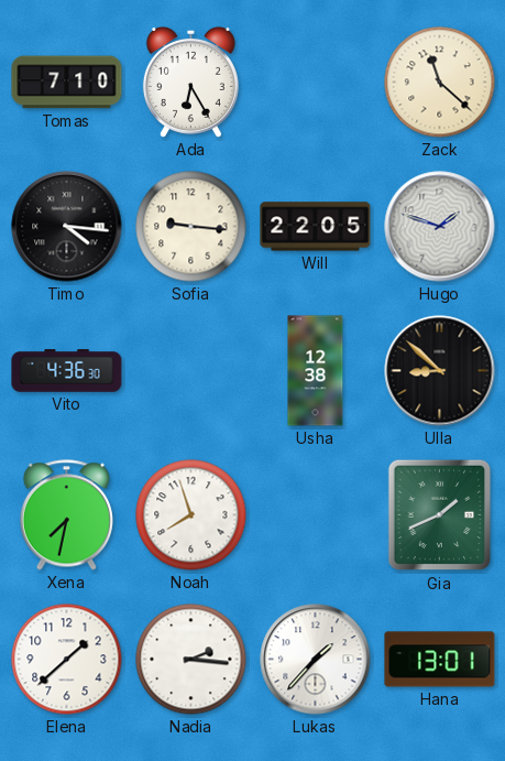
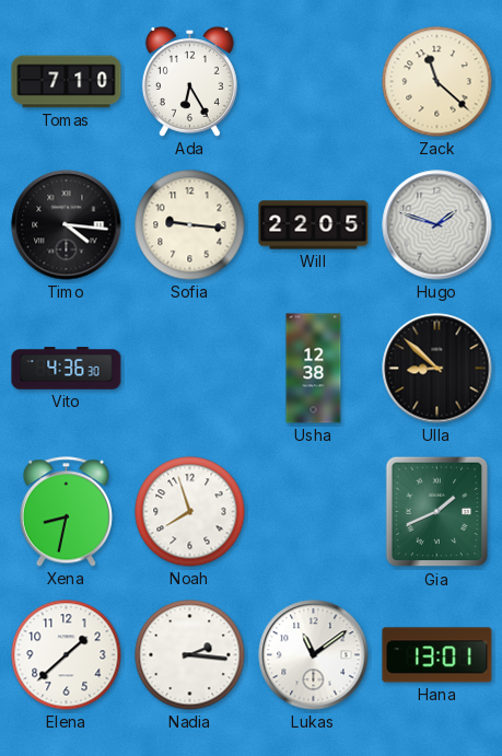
Xena: 7:32 -> 8:32 (66, 512)
Lukas: 1:37 -> 11:09 (314, 655)
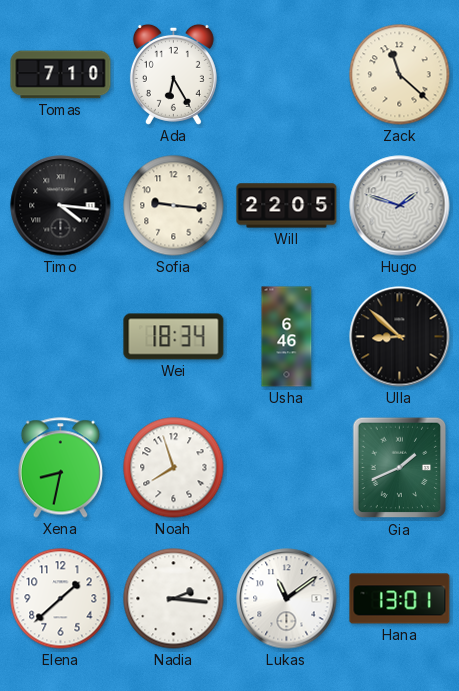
Vito: 4:36 -> none (67, 369)
Wei: none -> 18:34 (174, 337)
Usha: 12:38 -> 6:46 (287, 337)
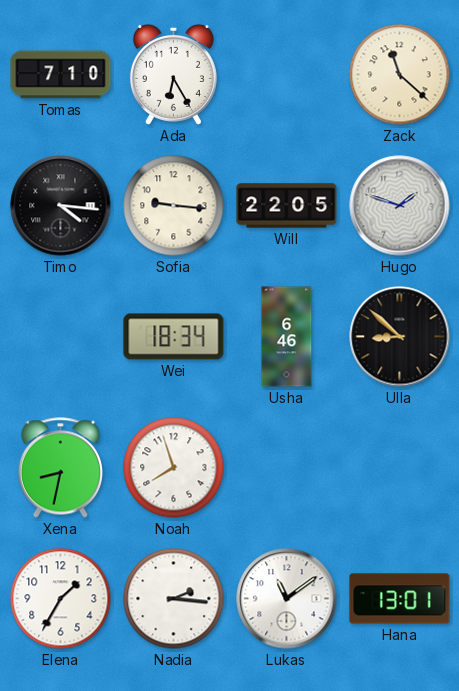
Gia: 1:41 -> none (400, 468)
Elena: 1:38 -> 1:35 (61, 599)
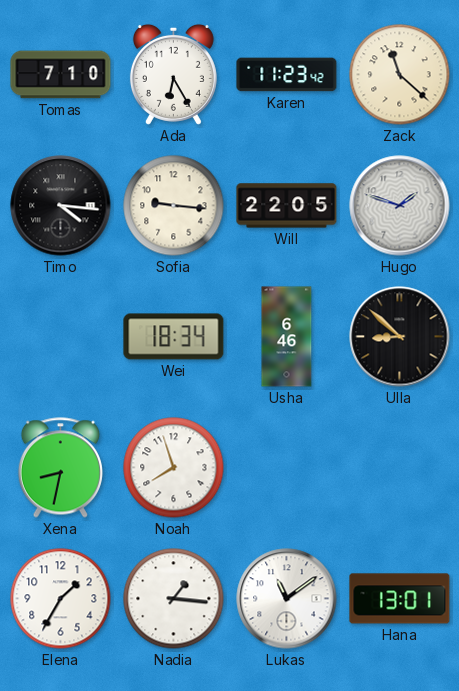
Karen: none -> 11:23 (287, 75)
Nadia: 2:16 -> 1:16 (174, 599)
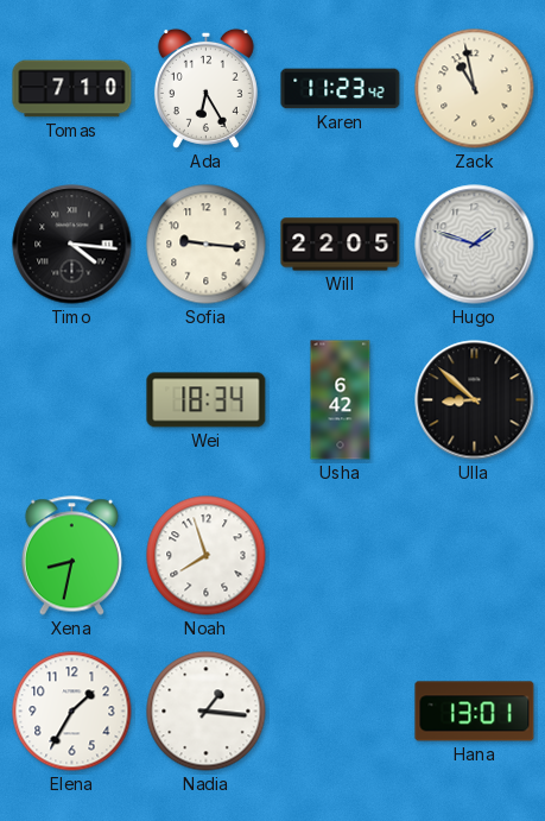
Zack: 11:22 -> 10:58 (475, 89)
Usha: 6:46 -> 6:42 (341, 400)
Lukas: 11:09 -> none (287, 599)
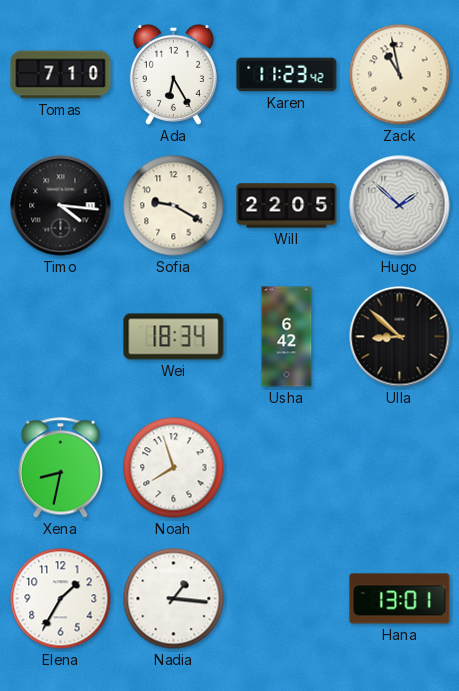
Sofia: 9:16 -> 9:20 (174, 206)
Hugo: 1:48 -> 1:52 (400, 206)
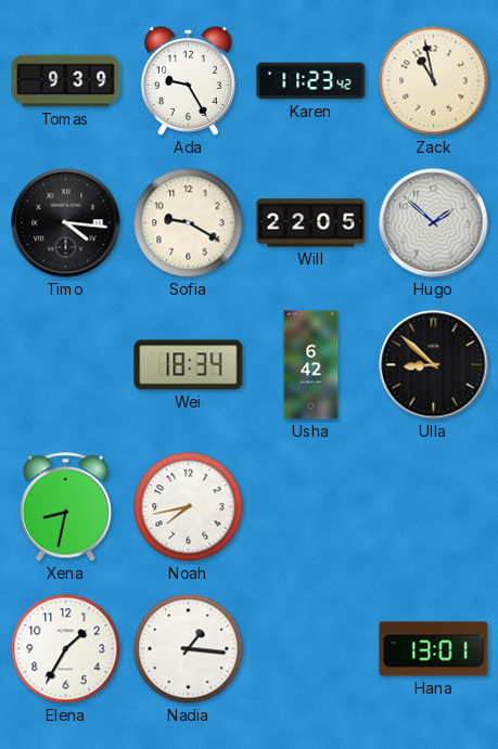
Tomas: 7:10 -> 9:39 (66, 81)
Ada: 6:25 -> 9:25 (188, 80)
Noah: 7:57 -> 7:43 (189, 507)
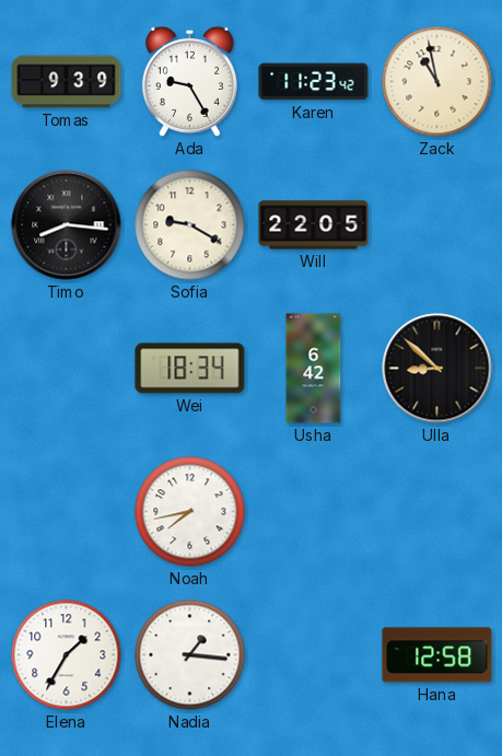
Timo: 4:16 -> 8:16 (67, 225)
Hugo: 1:52 -> none (434, 223)
Xena: 8:32 -> none (65, 507)
Hana: 13:01 -> 12:58 (437, 655)
